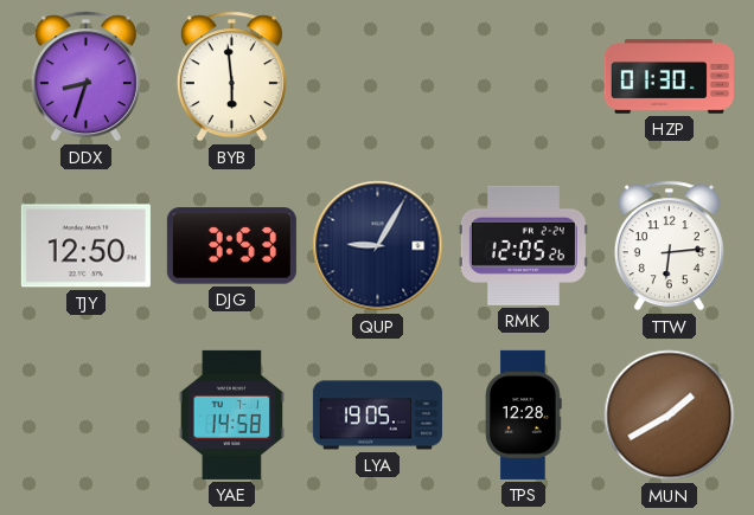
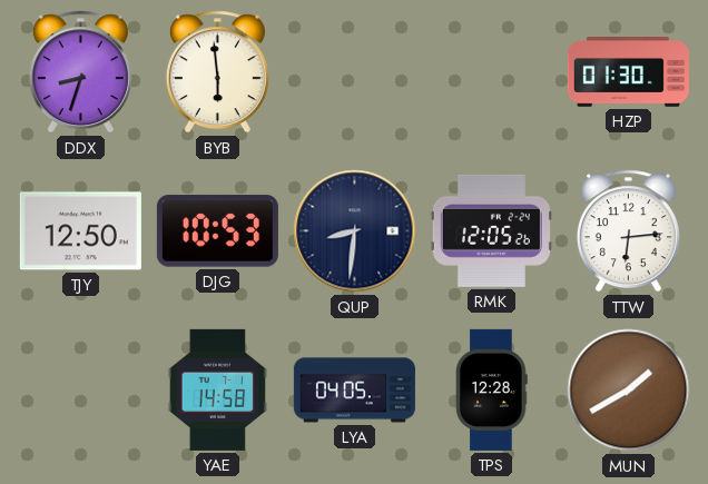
DJG: 3:53 -> 10:53 (217, 231)
QUP: 9:05 -> 8:31 (355, 231)
LYA: 19:05 -> 04:05 (354, 391)
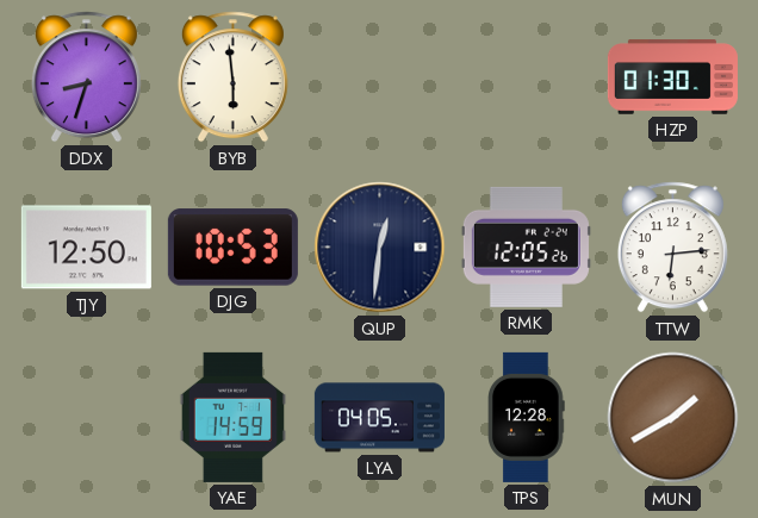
QUP: 8:31 -> 12:31 (380, 248)
YAE: 14:58 -> 14:59 (232, 417)
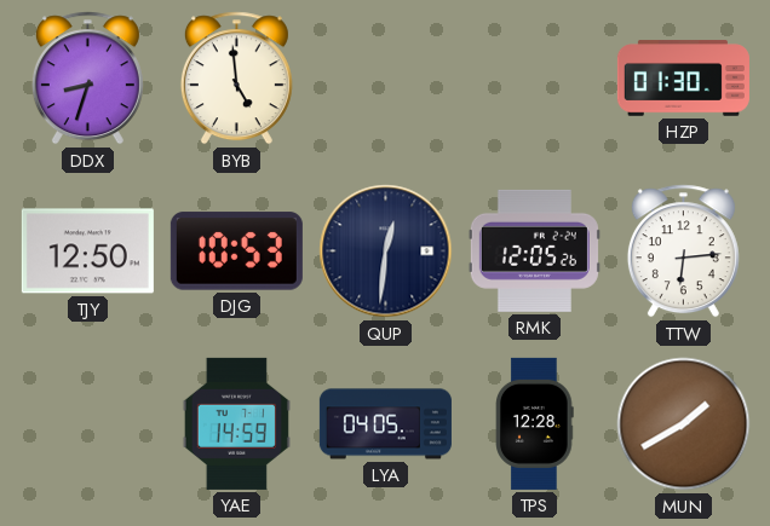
BYB: 5:59 -> 4:59 (236, 79)
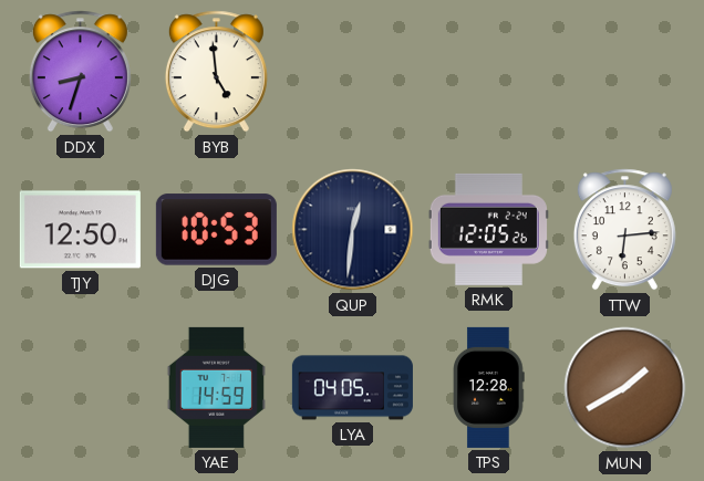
HZP: 01:30 -> none (683, 79)
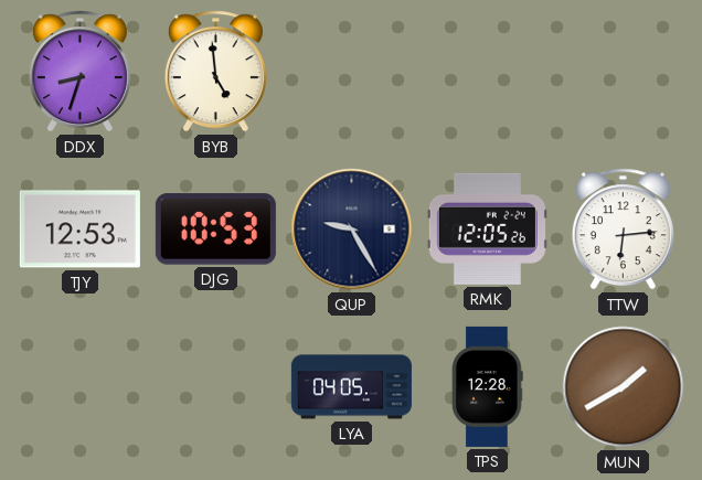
TJY: 12:50 -> 12:53 (79, 230)
QUP: 12:31 -> 9:25 (352, 230)
YAE: 14:59 -> none (216, 387)
